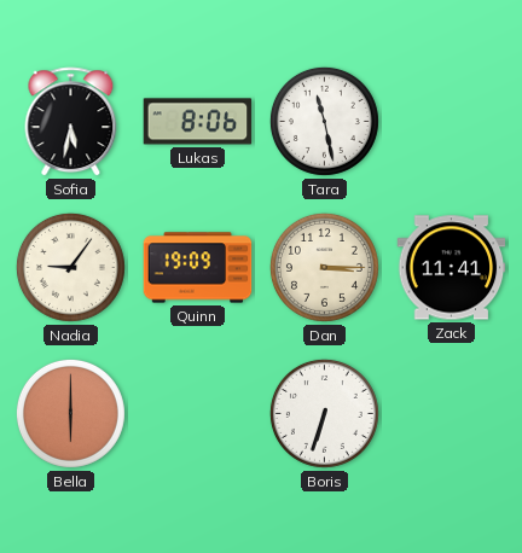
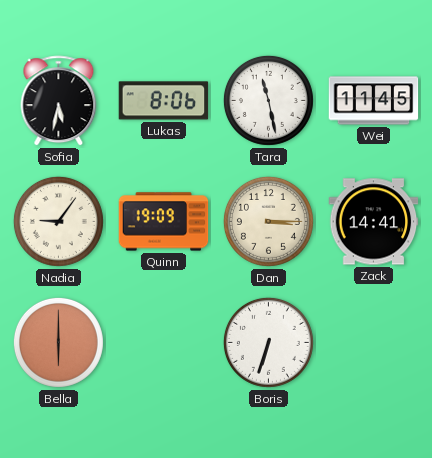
Wei: none -> 11:45 (374, 101)
Zack: 11:41 -> 14:41 (374, 222)
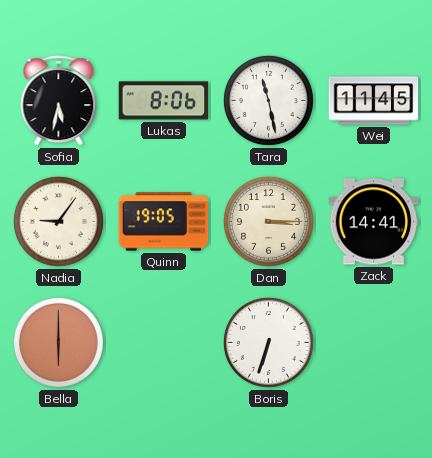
Quinn: 19:09 -> 19:05 (164, 222)
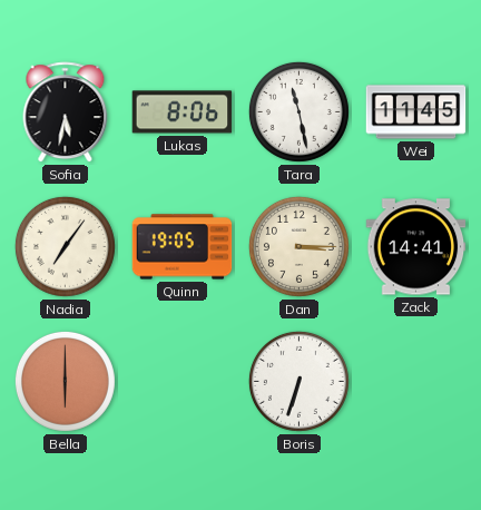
Nadia: 9:06 -> 7:06 (65, 246)
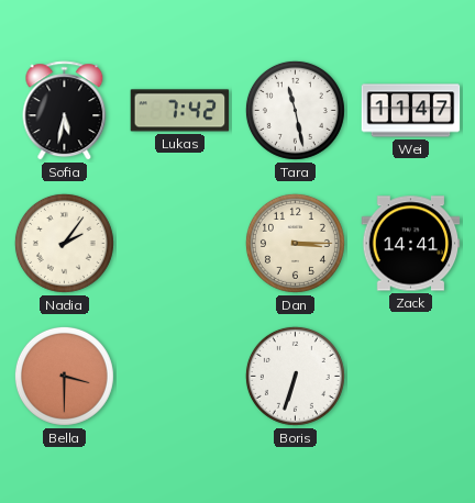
Lukas: 8:06 -> 7:42 (180, 111)
Wei: 11:45 -> 11:47 (411, 111)
Nadia: 7:06 -> 2:06 (64, 243)
Quinn: 19:05 -> none (183, 247)
Bella: 6:00 -> 3:30 (64, 376)
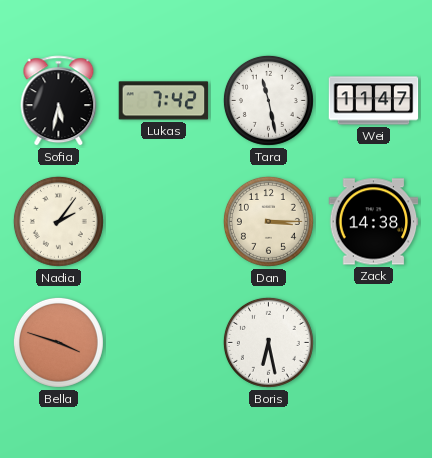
Zack: 14:41 -> 14:38 (374, 222)
Bella: 3:30 -> 3:48 (58, 342)
Boris: 6:33 -> 6:28 (268, 342)
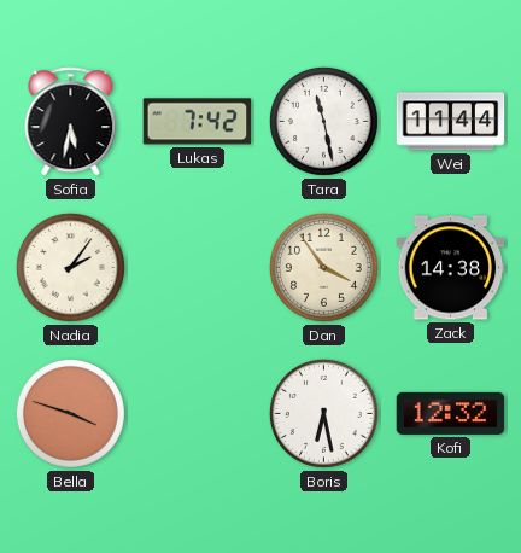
Wei: 11:47 -> 11:44 (451, 122)
Dan: 3:15 -> 3:54 (323, 267)
Kofi: none -> 12:32 (451, 413)
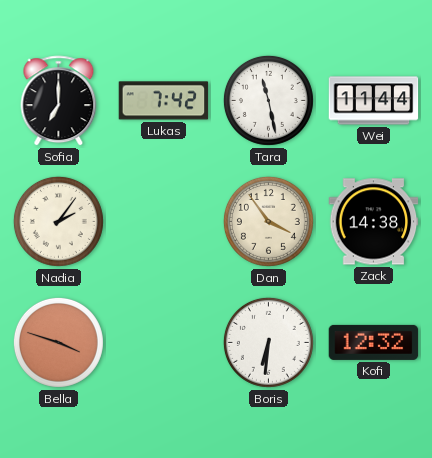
Sofia: 5:32 -> 7:00 (59, 101)
Boris: 6:28 -> 6:31 (268, 342)
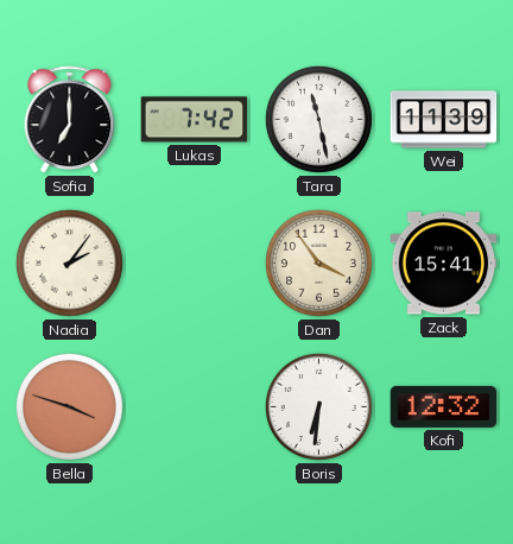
Wei: 11:44 -> 11:39 (444, 120)
Zack: 14:38 -> 15:41 (444, 264)
